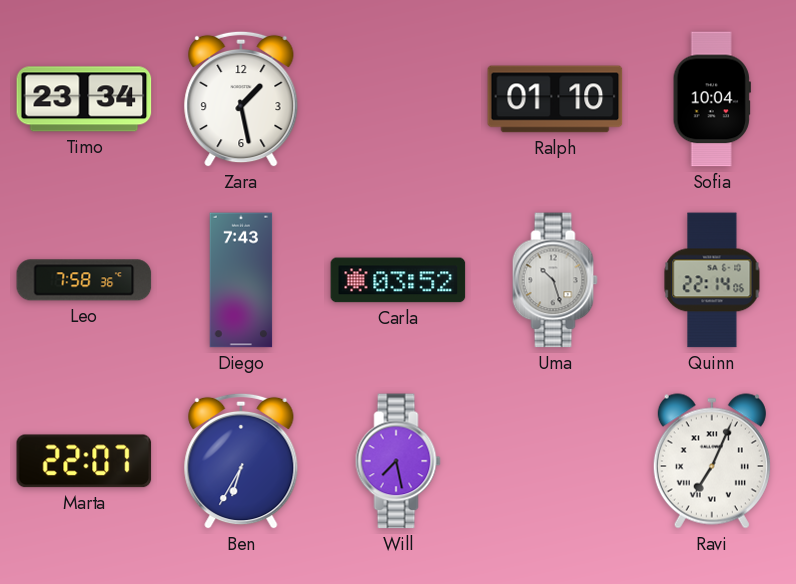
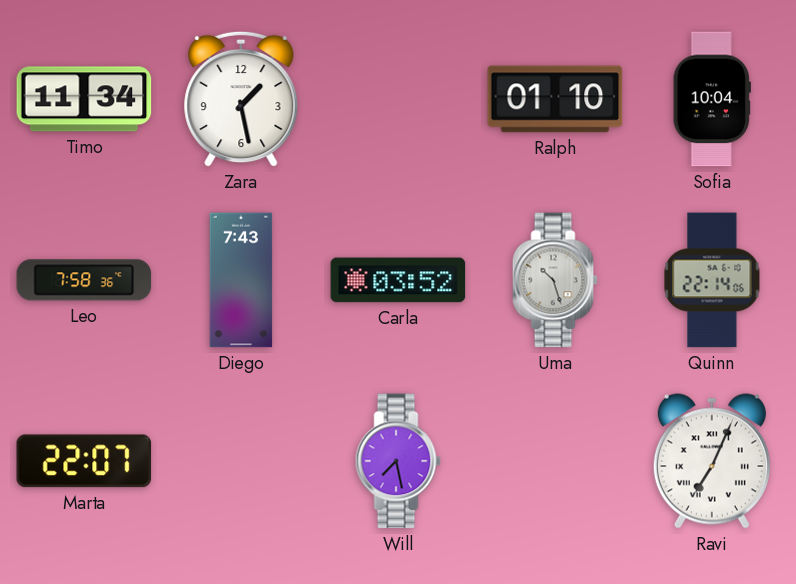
Timo: 23:34 -> 11:34 (84, 99)
Ben: 6:35 -> none (241, 461)
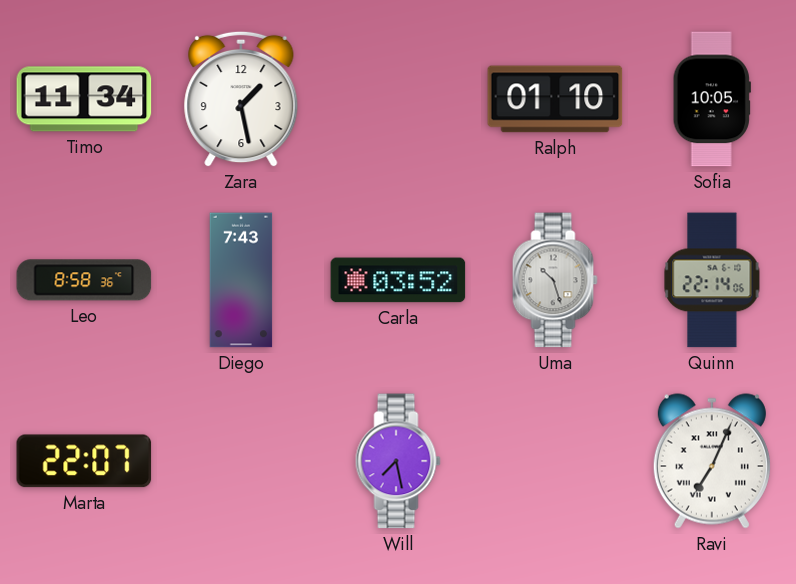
Sofia: 10:04 -> 10:05 (712, 99)
Leo: 7:58 -> 8:58 (84, 280)
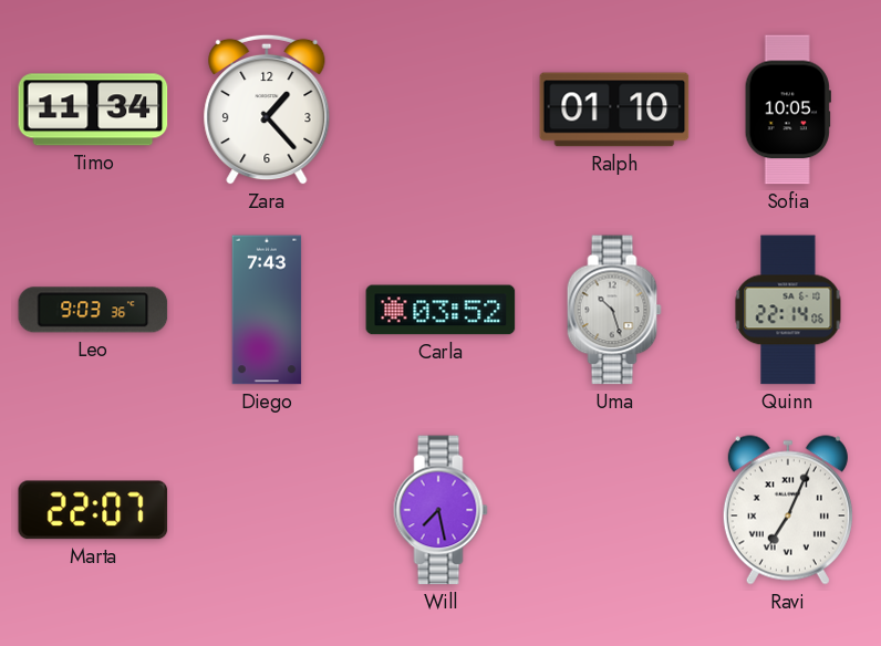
Zara: 1:28 -> 1:23 (267, 110)
Leo: 8:58 -> 9:03 (93, 310)
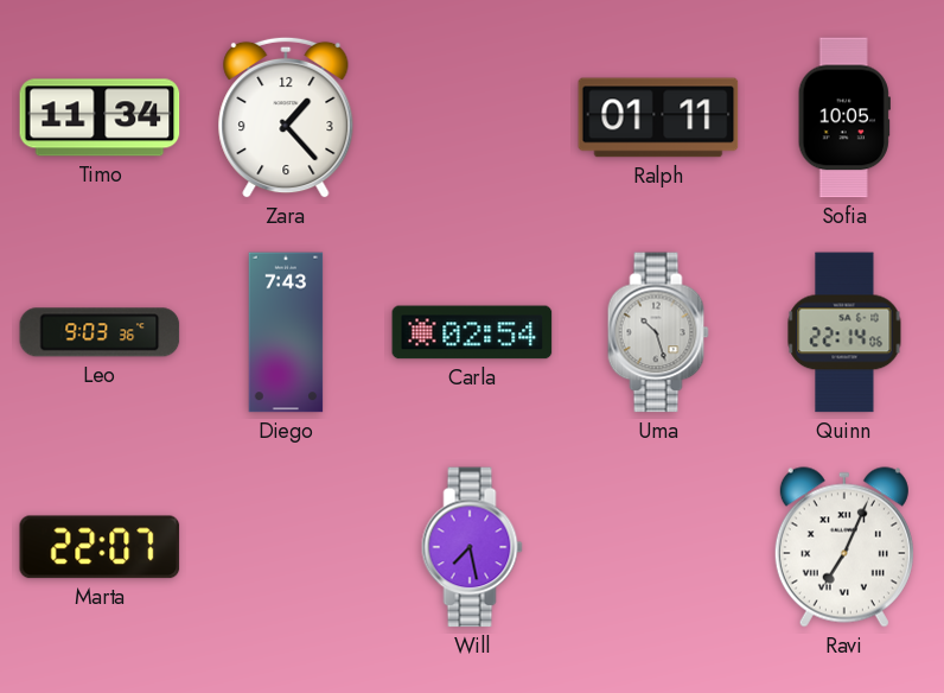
Ralph: 01:10 -> 01:11 (658, 117)
Carla: 03:52 -> 02:54 (472, 332)
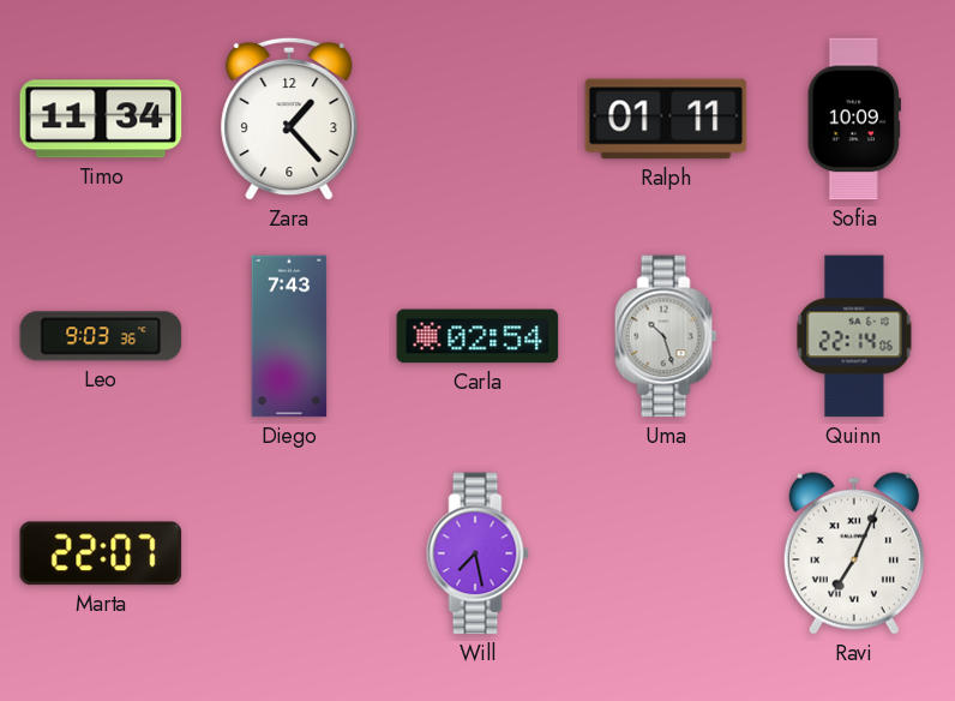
Sofia: 10:05 -> 10:09 (854, 119)
